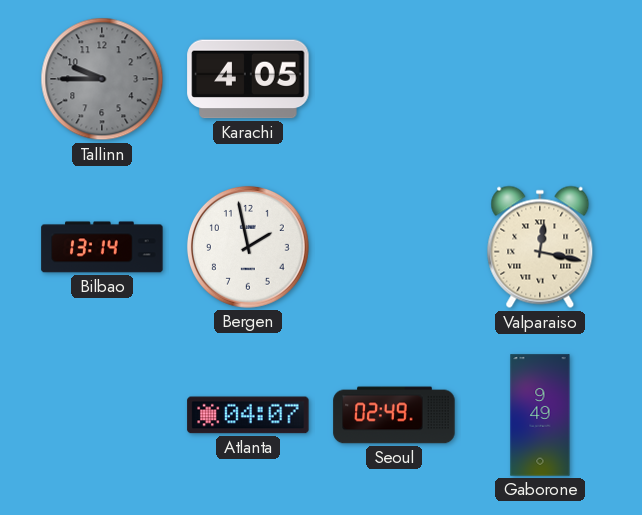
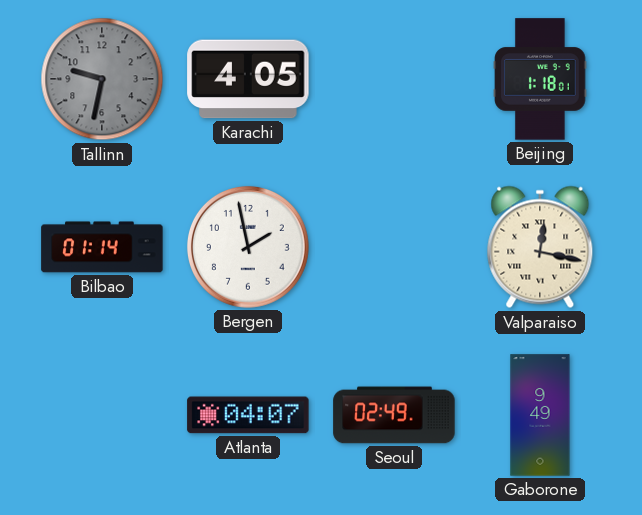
Tallinn: 9:45 -> 9:32 (102, 79)
Beijing: none -> 1:18 (540, 79)
Bilbao: 13:14 -> 01:14 (102, 247)
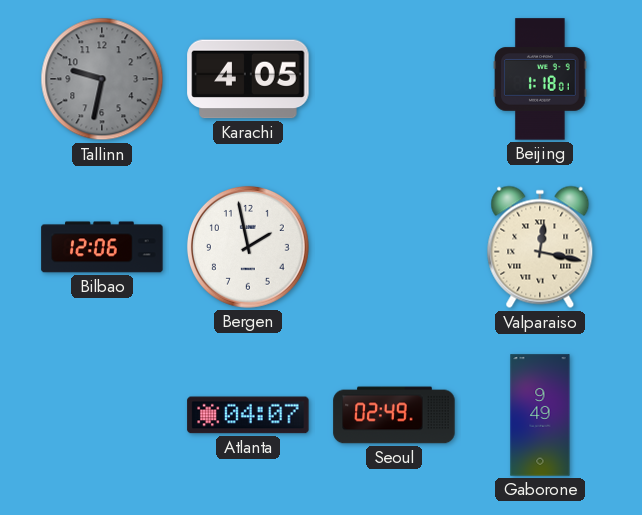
Bilbao: 01:14 -> 12:06 (102, 247)
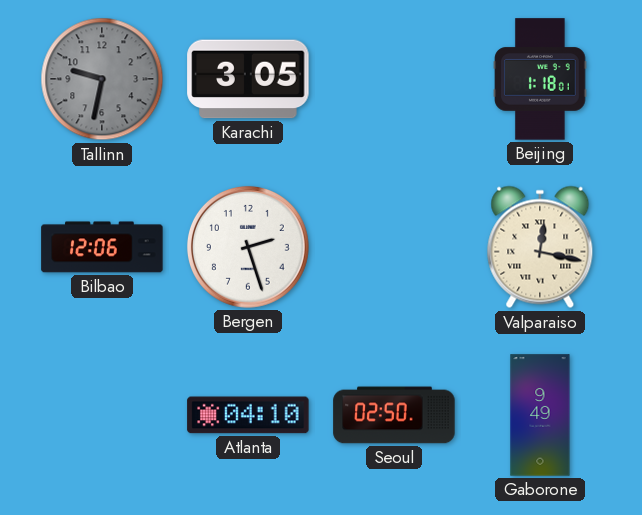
Karachi: 4:05 -> 3:05 (248, 79)
Bergen: 1:58 -> 2:27 (248, 247)
Atlanta: 04:07 -> 04:10 (248, 415)
Seoul: 02:49 -> 02:50 (394, 415)
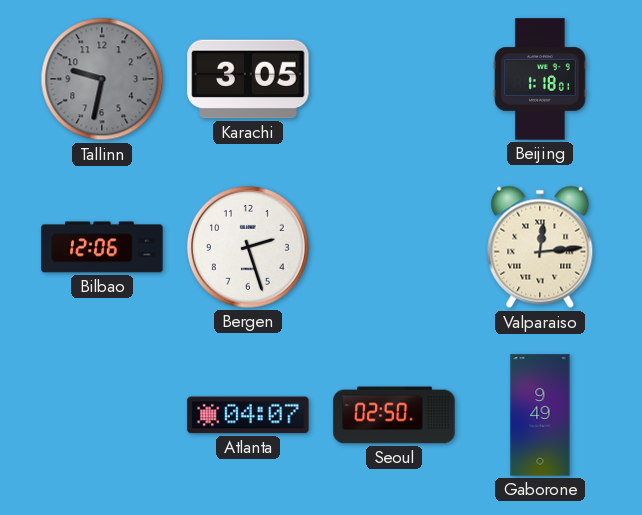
Valparaiso: 12:17 -> 12:14 (540, 247)
Atlanta: 04:10 -> 04:07 (248, 415)
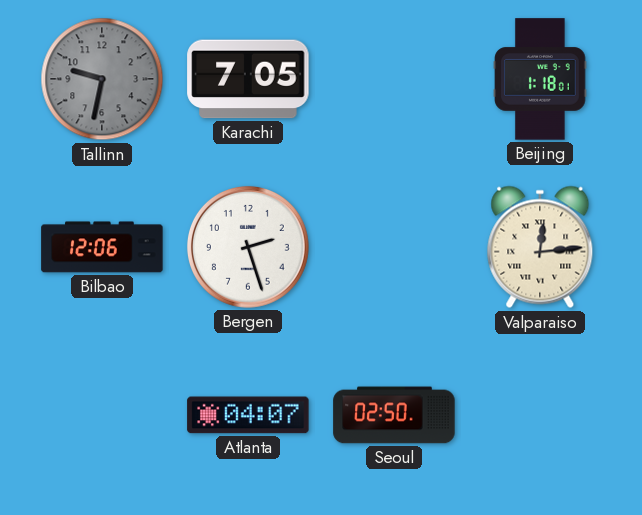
Karachi: 3:05 -> 7:05 (248, 79)
Gaborone: 9:49 -> none (540, 415)
